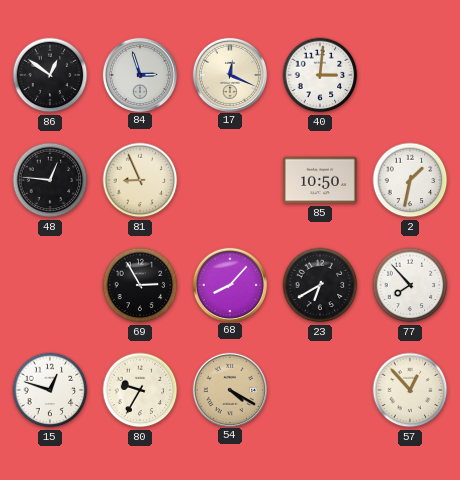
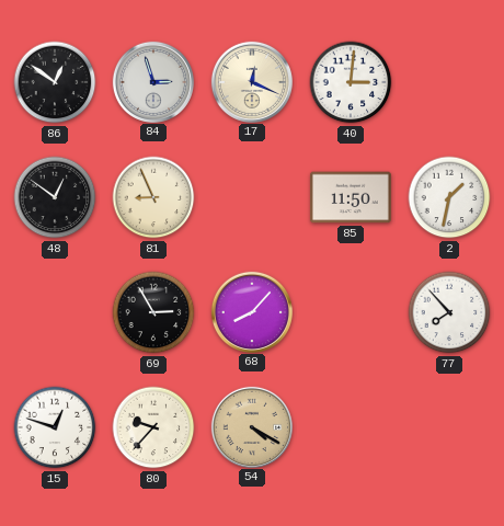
48: 12:46 -> 12:51 (55, 197)
85: 10:50 -> 11:50 (351, 197)
23: 6:40 -> none (320, 285)
80: 9:35 -> 9:37 (153, 427)
57: 12:53 -> none (410, 390)
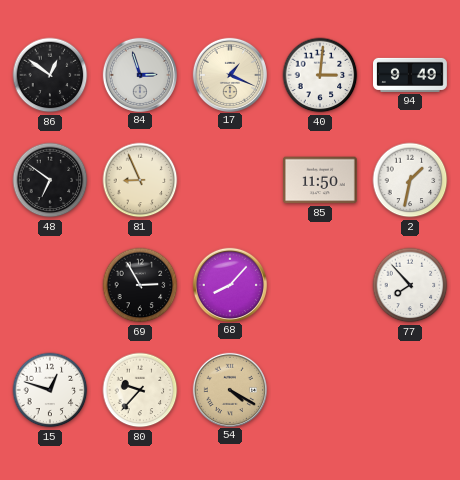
17: 12:19 -> 1:19 (229, 74)
94: none -> 9:49 (411, 75)
48: 12:51 -> 6:51 (50, 180)
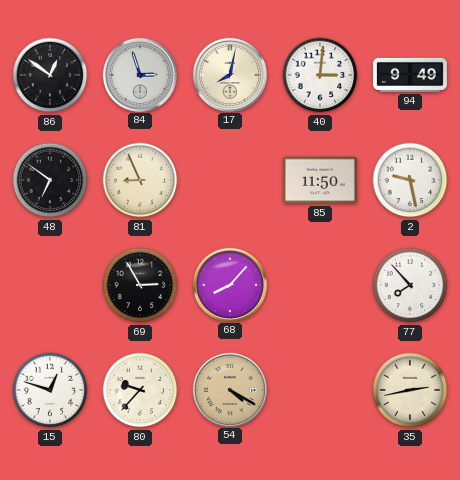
17: 1:19 -> 8:02 (229, 74)
2: 1:32 -> 9:28 (410, 180)
35: none -> 2:43 (410, 390)
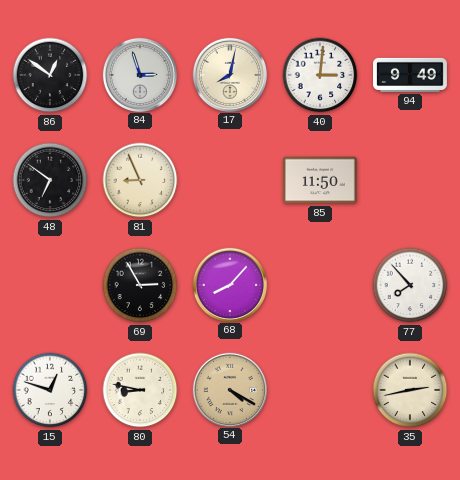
2: 9:28 -> none (410, 180)
80: 9:37 -> 8:47 (140, 390)
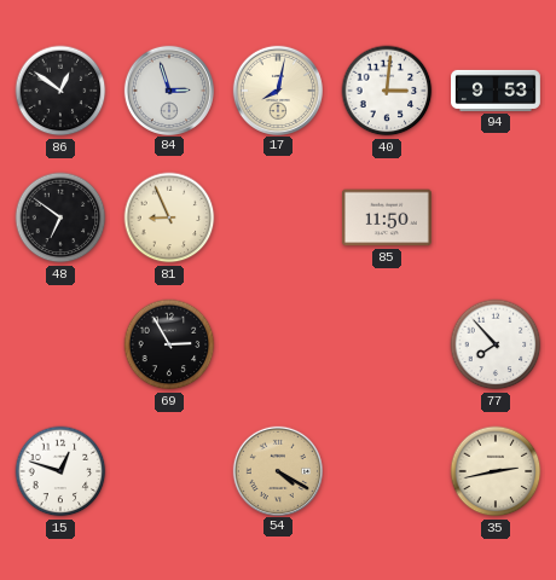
94: 9:49 -> 9:53 (497, 91)
68: 8:07 -> none (229, 284)
80: 8:47 -> none (140, 390)
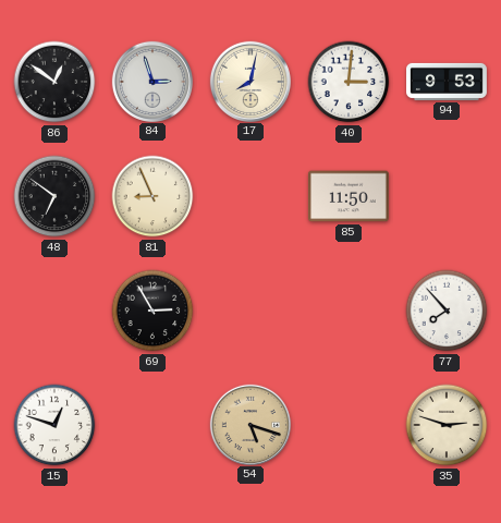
54: 4:20 -> 5:18 (249, 424)
35: 2:43 -> 2:48 (447, 425)
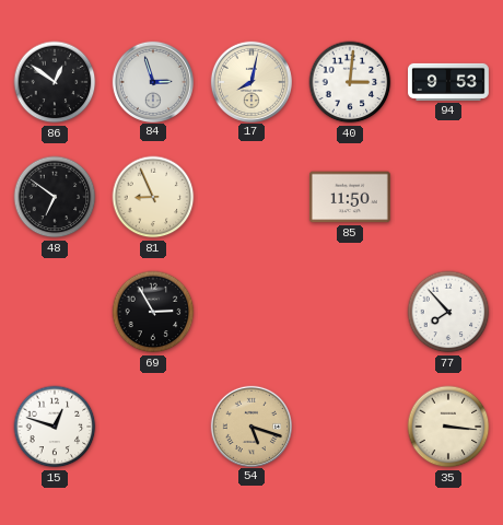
35: 2:48 -> 3:16 (448, 427)
